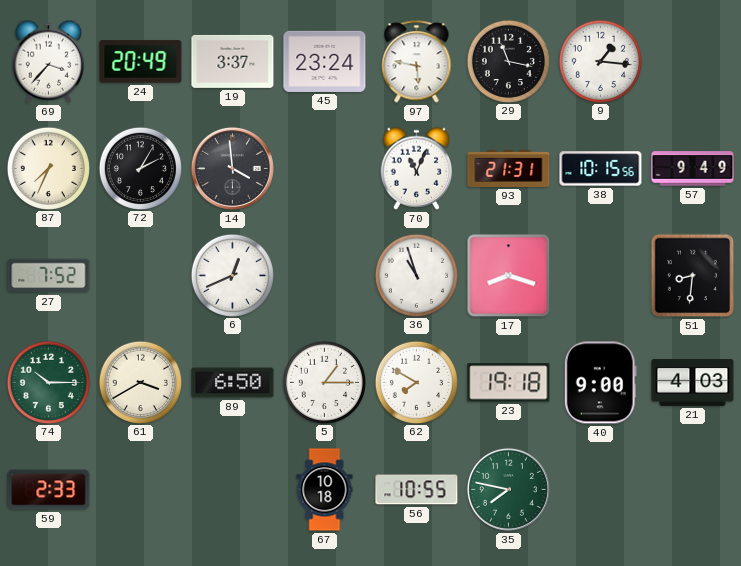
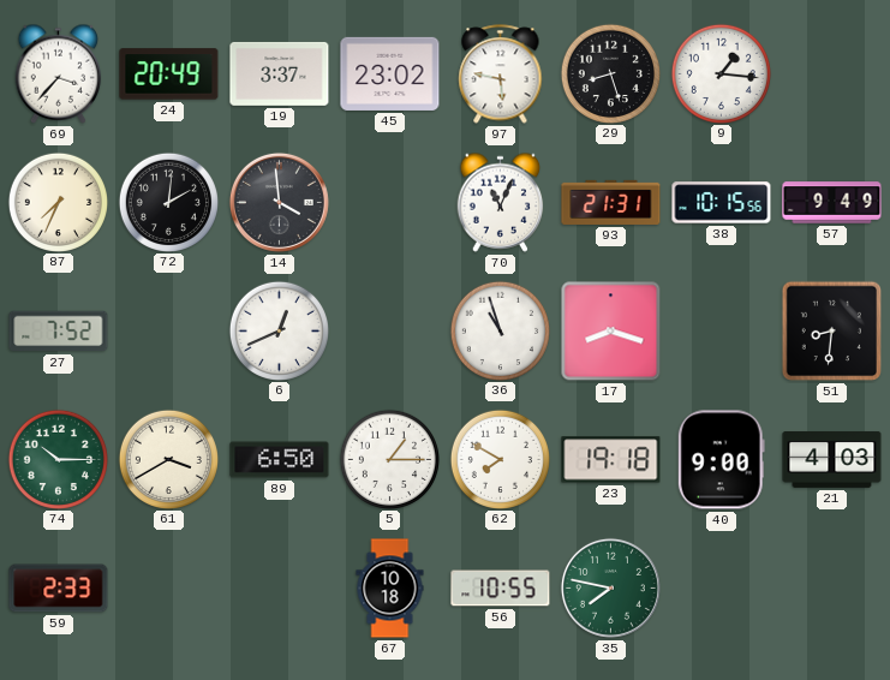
45: 23:24 -> 23:02 (390, 73)
29: 11:17 -> 8:27 (610, 73)
72: 2:05 -> 2:01 (168, 202)
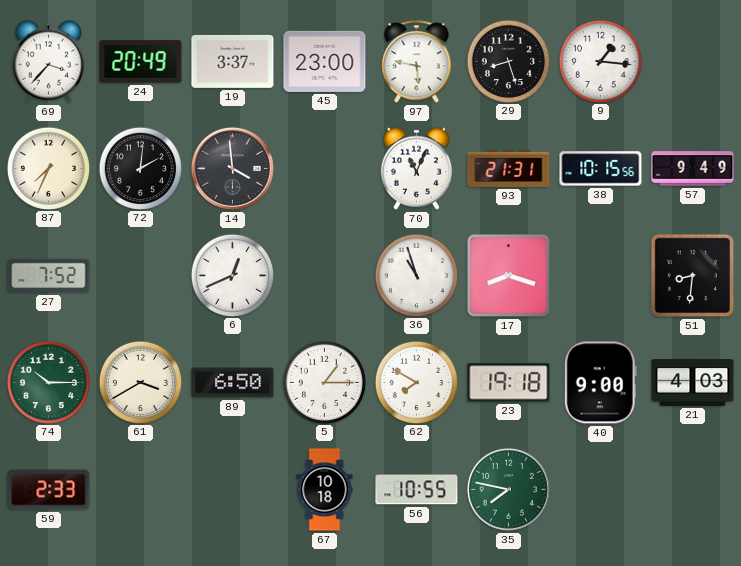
45: 23:02 -> 23:00 (325, 61)
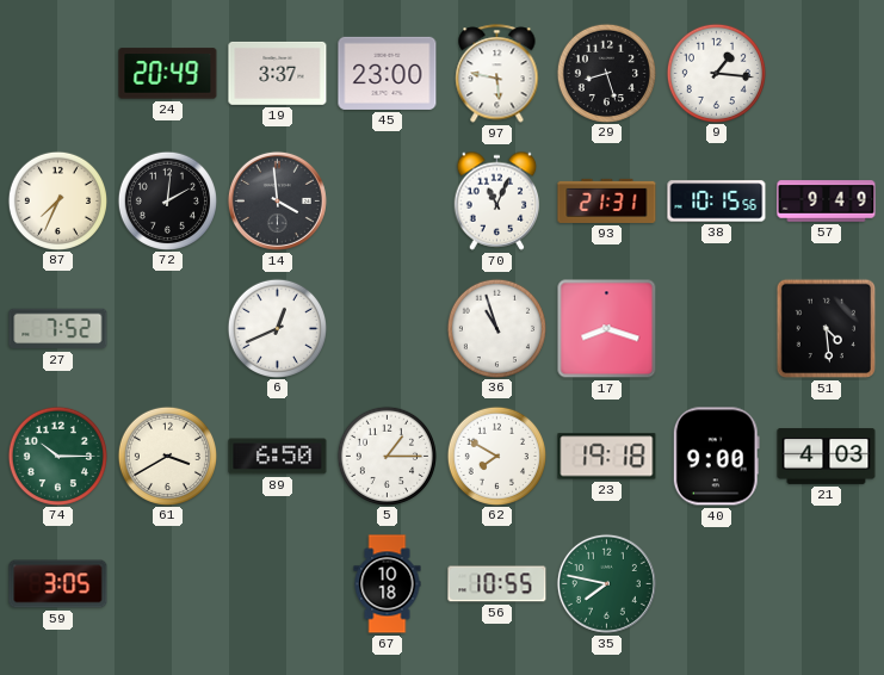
69: 3:37 -> none (49, 61)
51: 8:31 -> 4:29 (827, 329)
59: 2:33 -> 3:05 (58, 584)
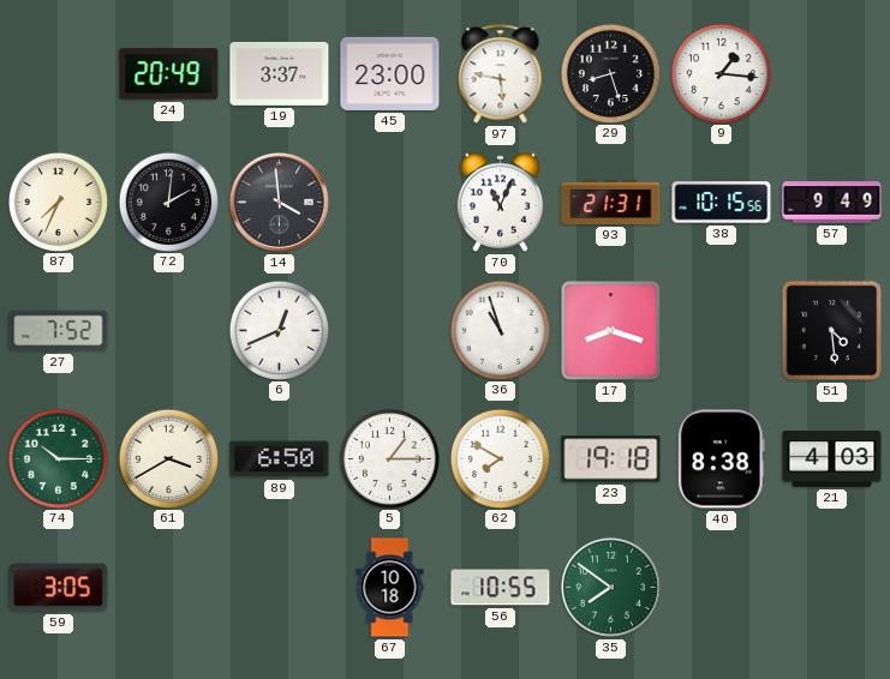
40: 9:00 -> 8:38 (721, 459)
35: 7:47 -> 7:51 (610, 587)
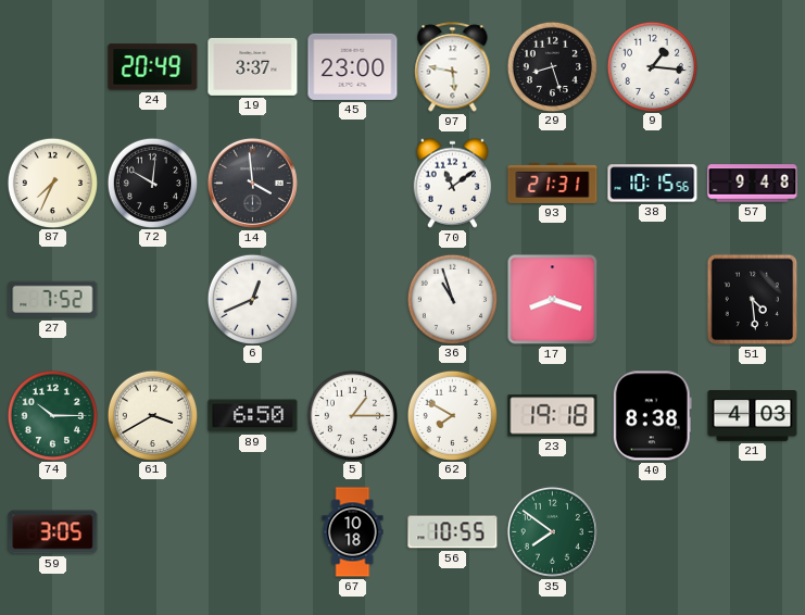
72: 2:01 -> 10:01 (152, 183)
70: 11:04 -> 11:09 (453, 183)
57: 9:49 -> 9:48 (753, 184)
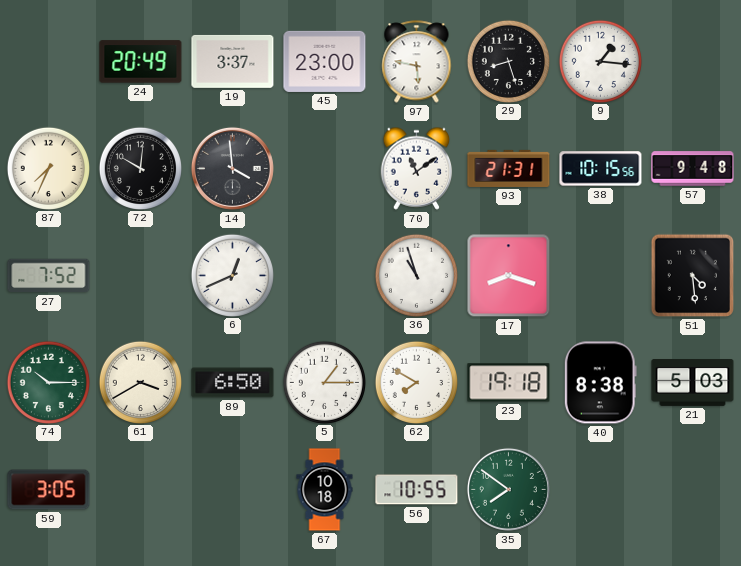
21: 4:03 -> 5:03 (693, 383)
